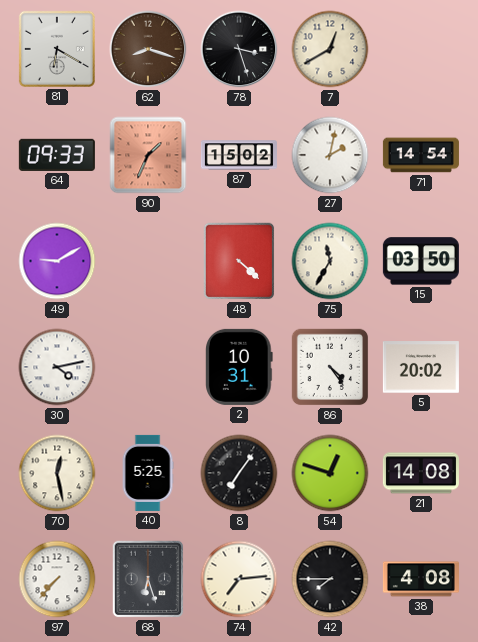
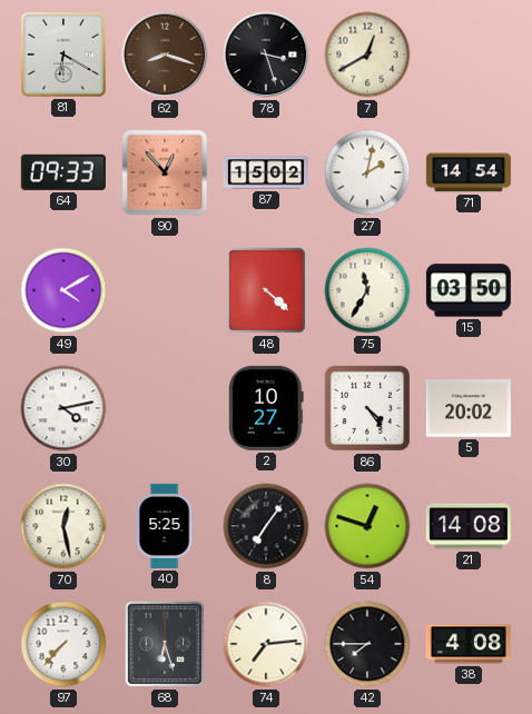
90: 1:34 -> 12:53 (165, 172)
49: 9:10 -> 4:10 (63, 290)
2: 10:31 -> 10:27 (267, 408)
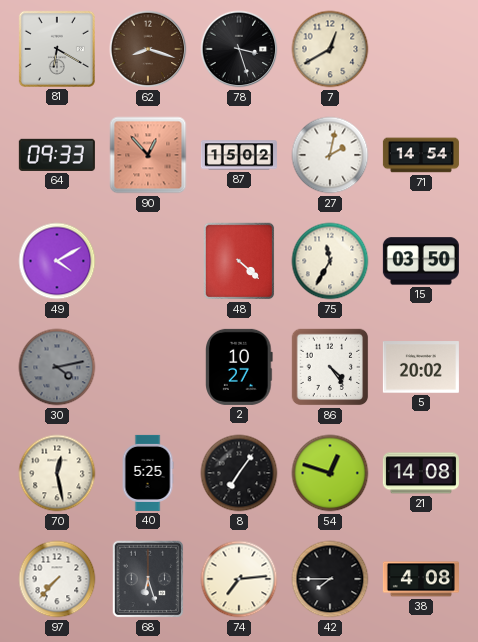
30 dial: white -> grey (57, 367)
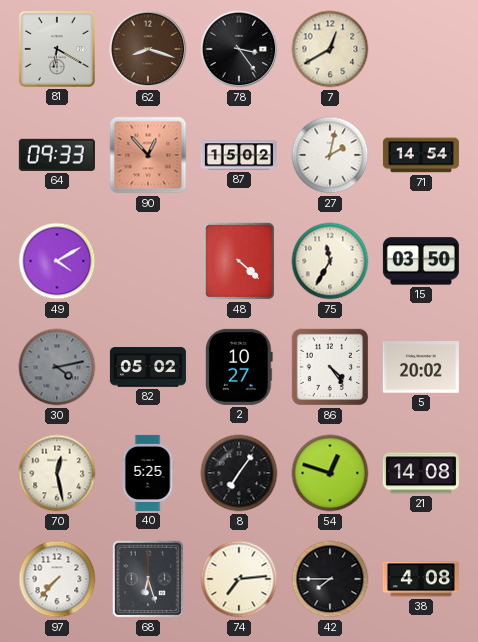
78: 3:27 -> 3:24 (239, 49)
82: none -> 05:02 (148, 367)
